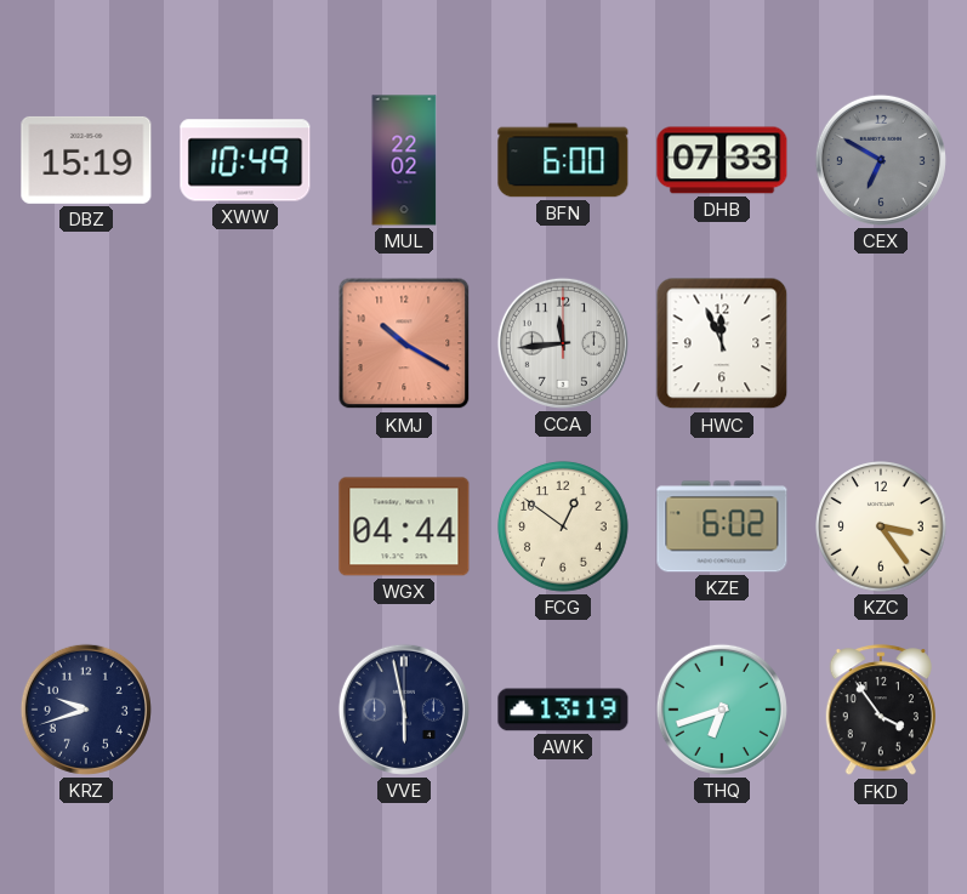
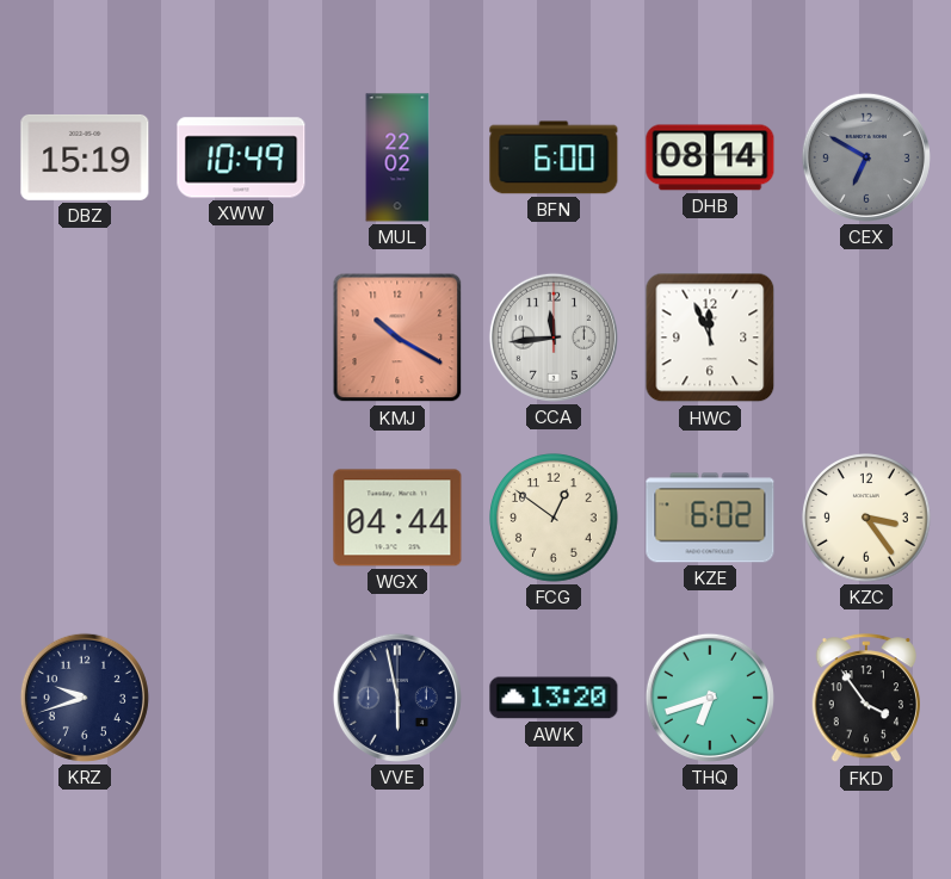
DHB: 07:33 -> 08:14 (710, 157)
AWK: 13:19 -> 13:20 (554, 698)
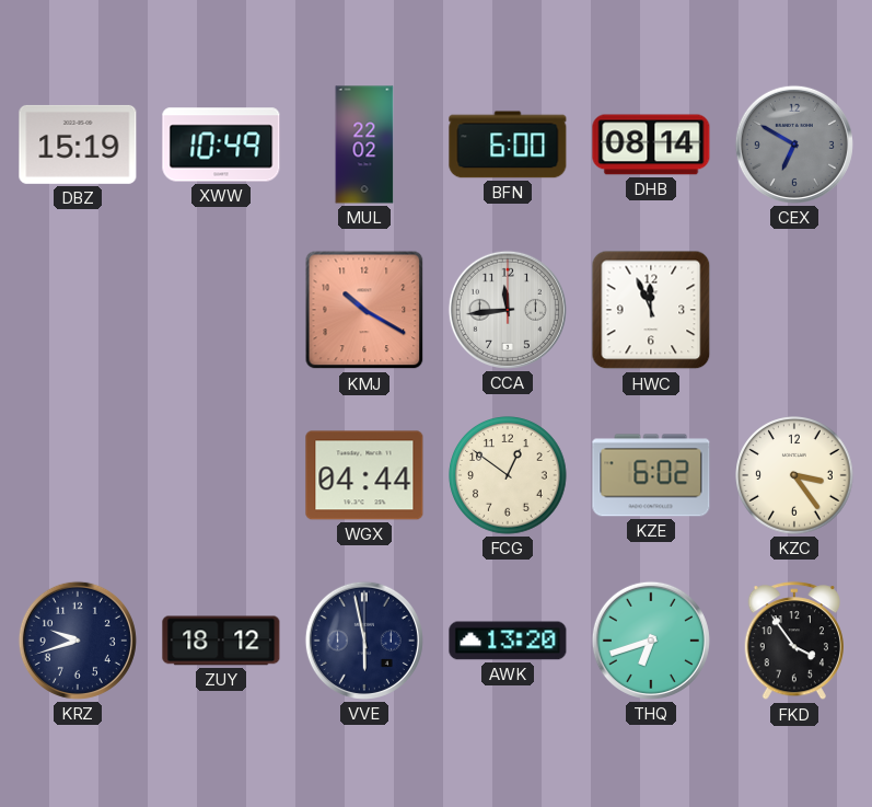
ZUY: none -> 18:12 (221, 641)
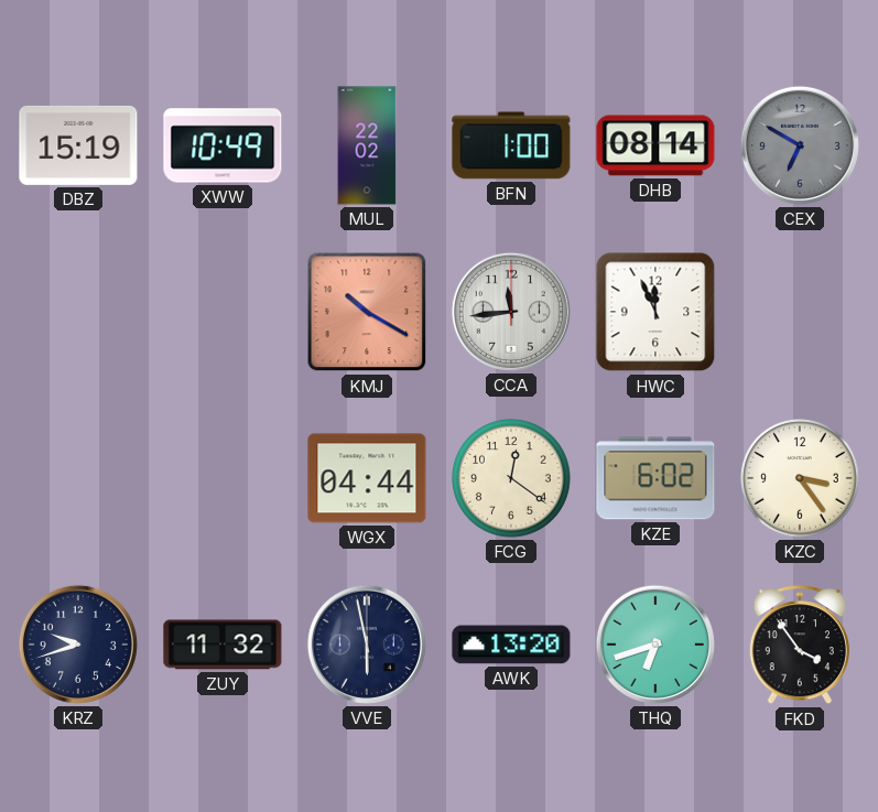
BFN: 6:00 -> 1:00 (511, 145)
FCG: 12:51 -> 12:21 (511, 478)
ZUY: 18:12 -> 11:32 (223, 645)
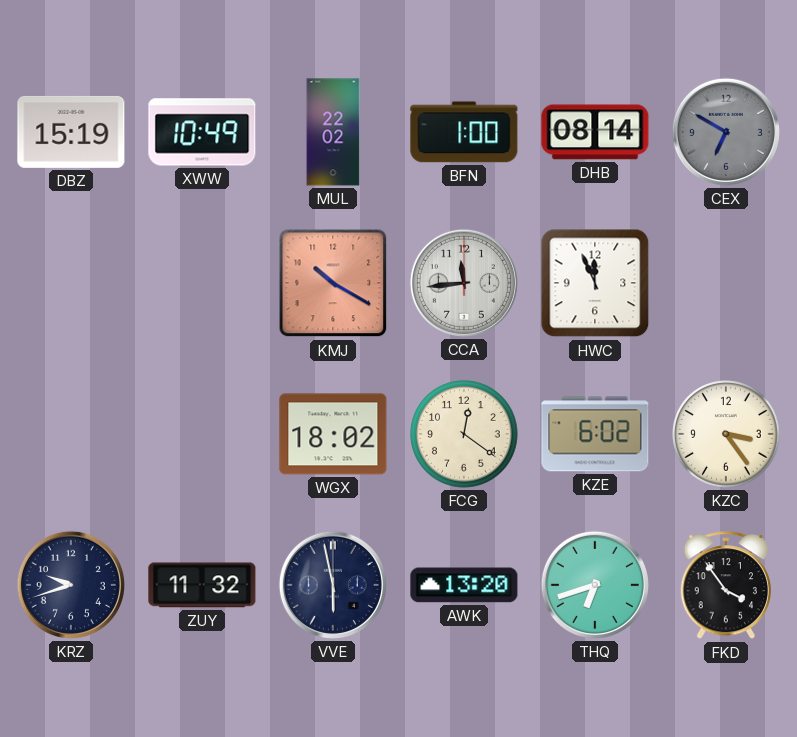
WGX: 04:44 -> 18:02 (333, 434)
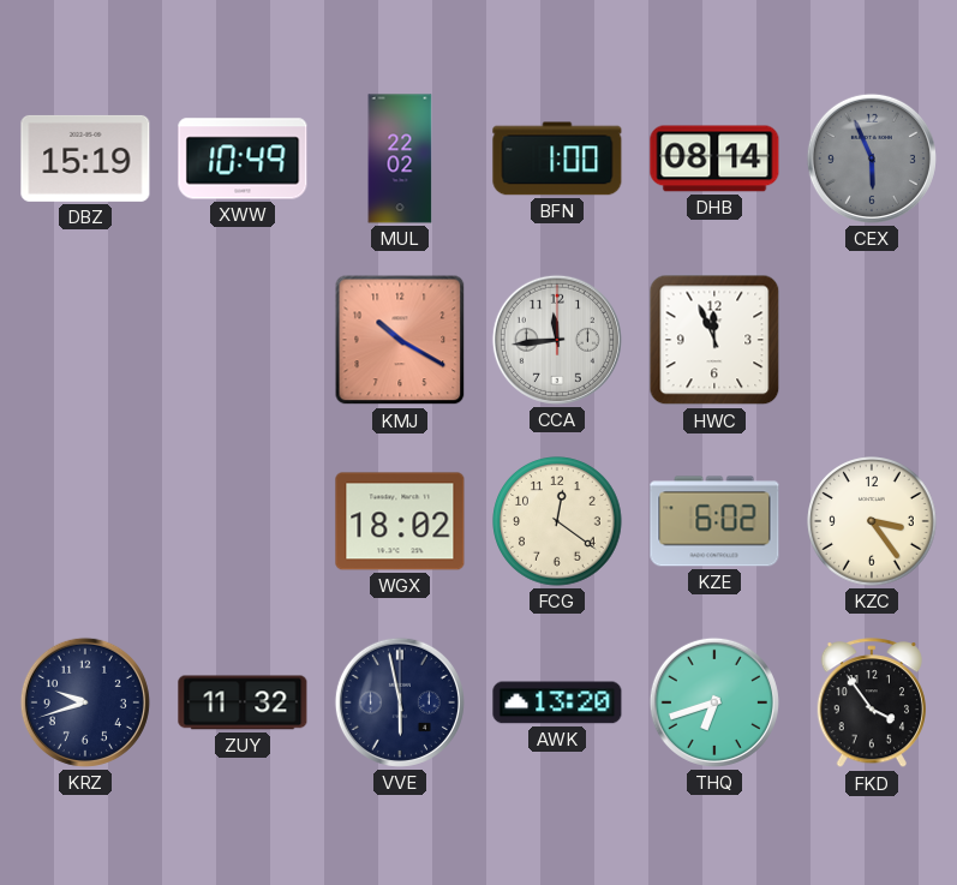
CEX: 6:50 -> 5:56 (872, 159)
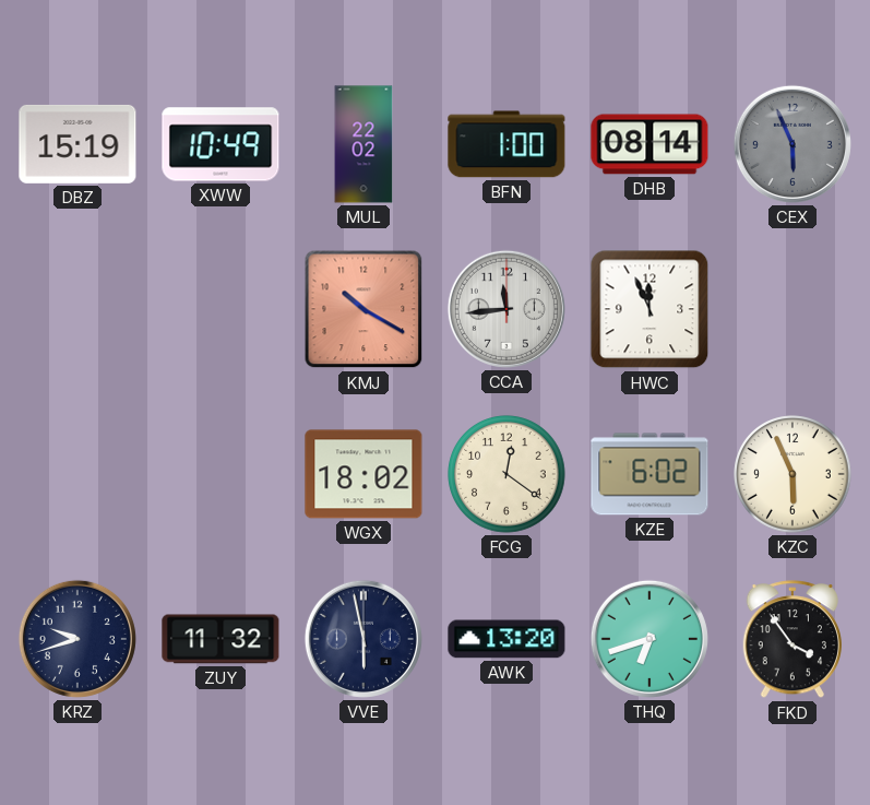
KZC: 3:24 -> 5:56 (792, 474)
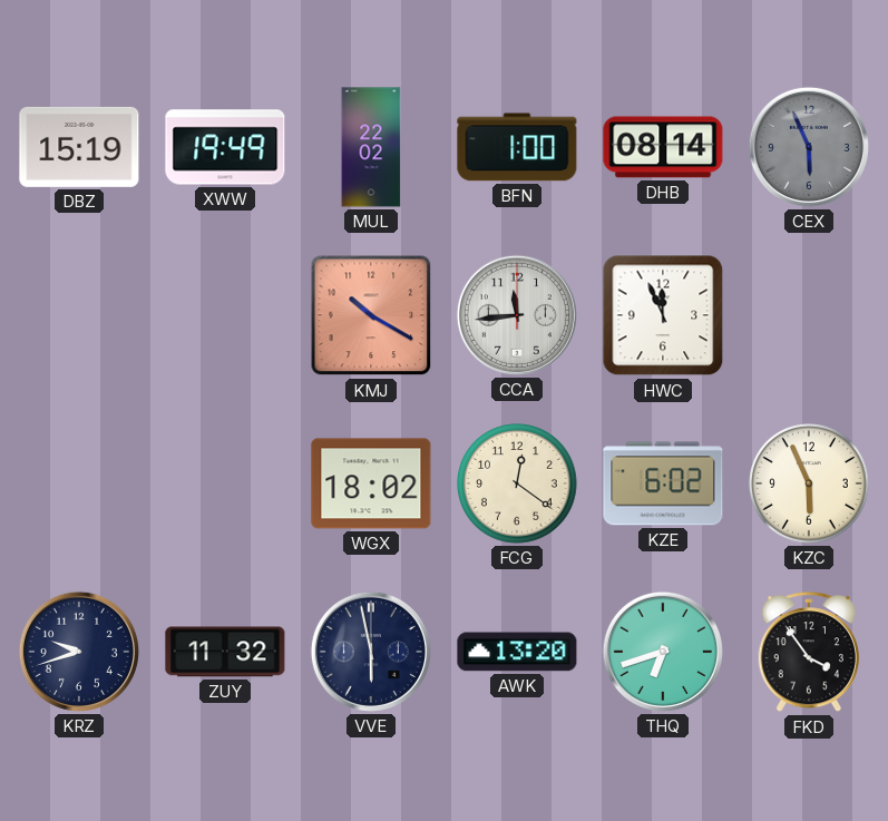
XWW: 10:49 -> 19:49 (225, 147)
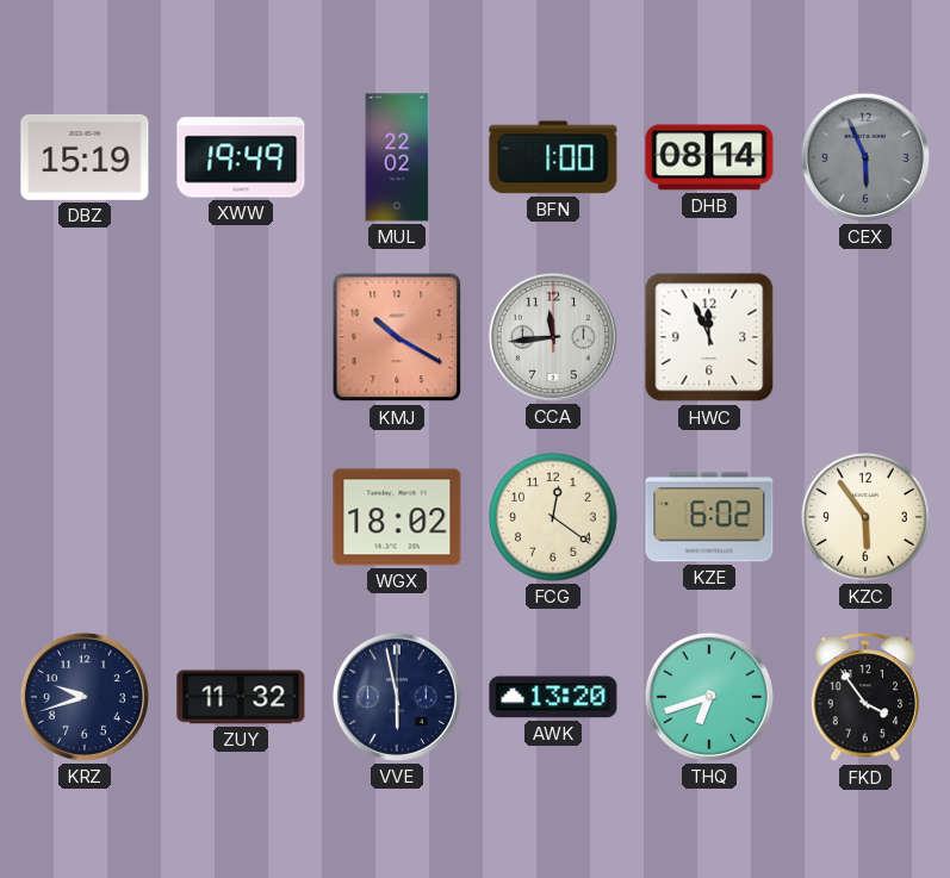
KZC: 5:56 -> 5:54 (865, 517)
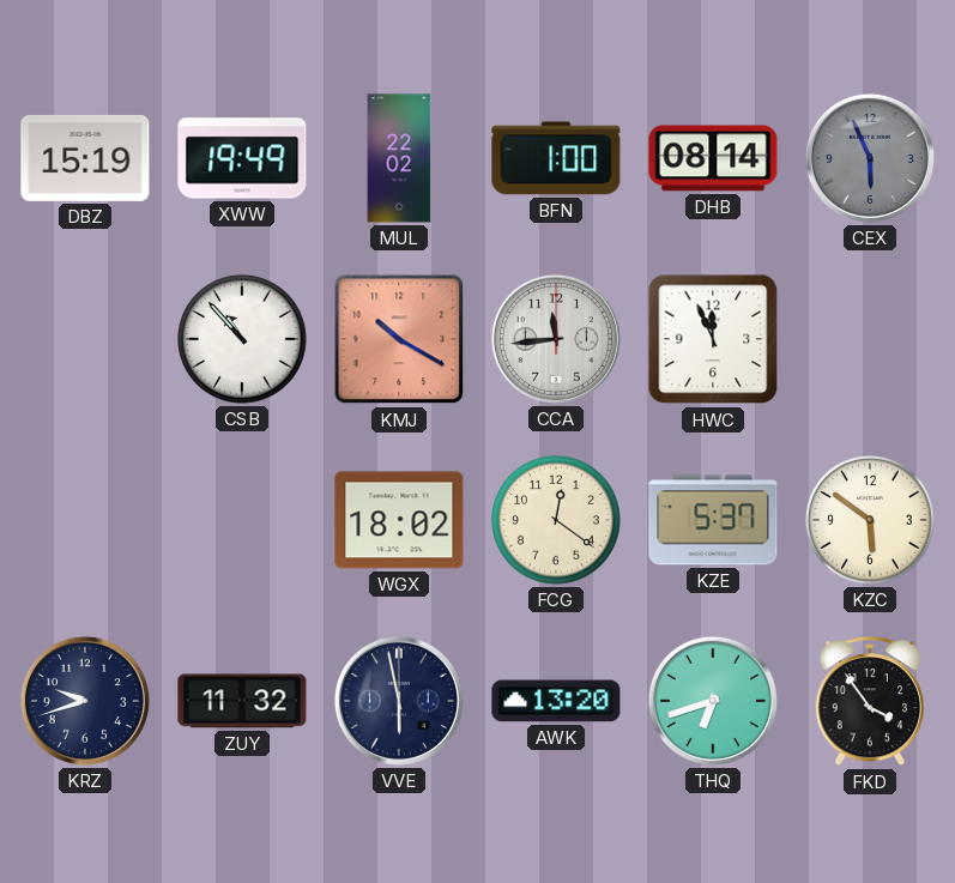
CSB: none -> 10:53 (242, 339)
KZE: 6:02 -> 5:37 (713, 520)
KZC: 5:54 -> 5:51 (870, 520)
